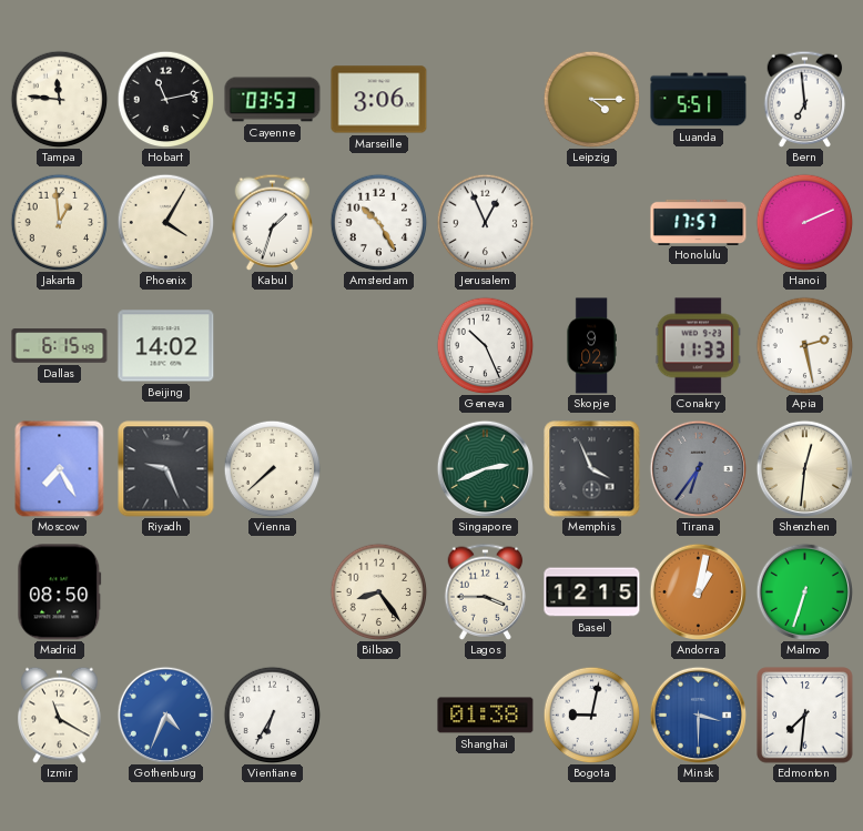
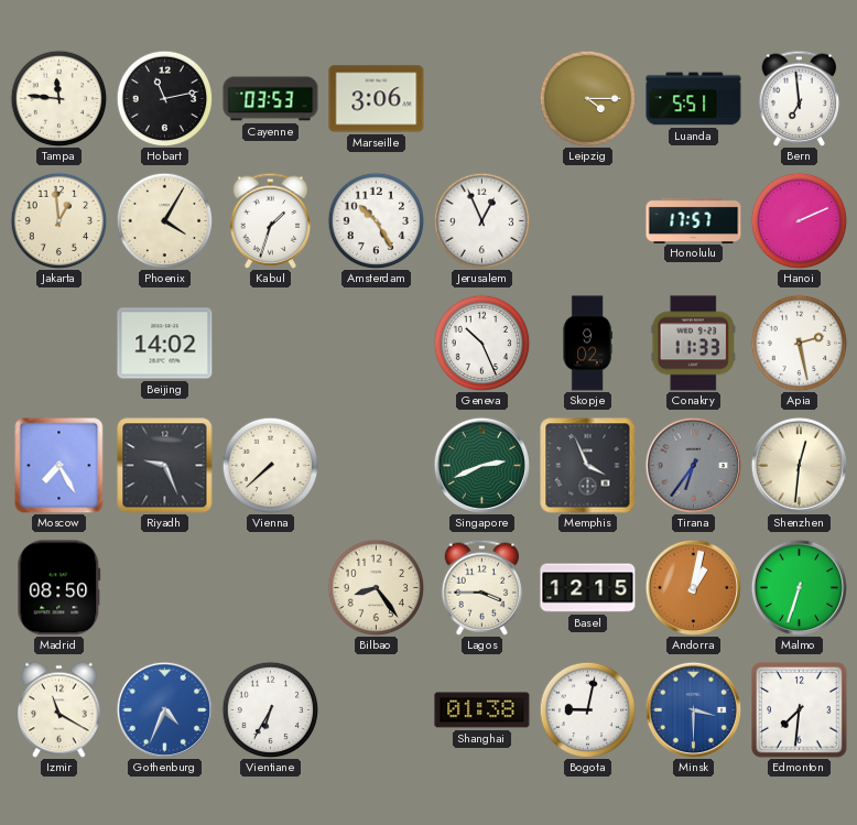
Dallas: 6:15 -> none (60, 346)
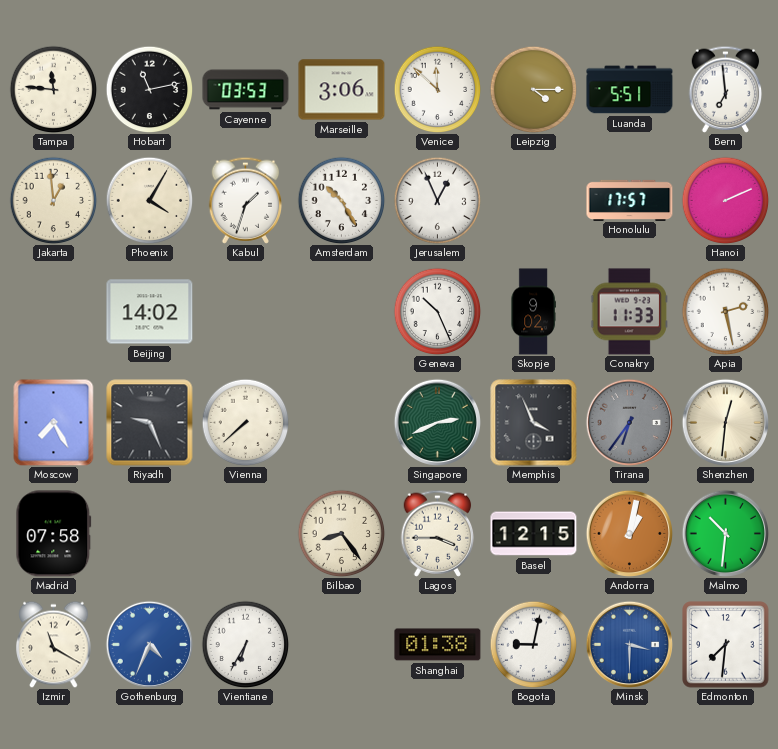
Venice: none -> 11:52 (437, 89)
Madrid: 08:50 -> 07:58 (54, 534)
Malmo: 6:33 -> 10:31 (725, 533)
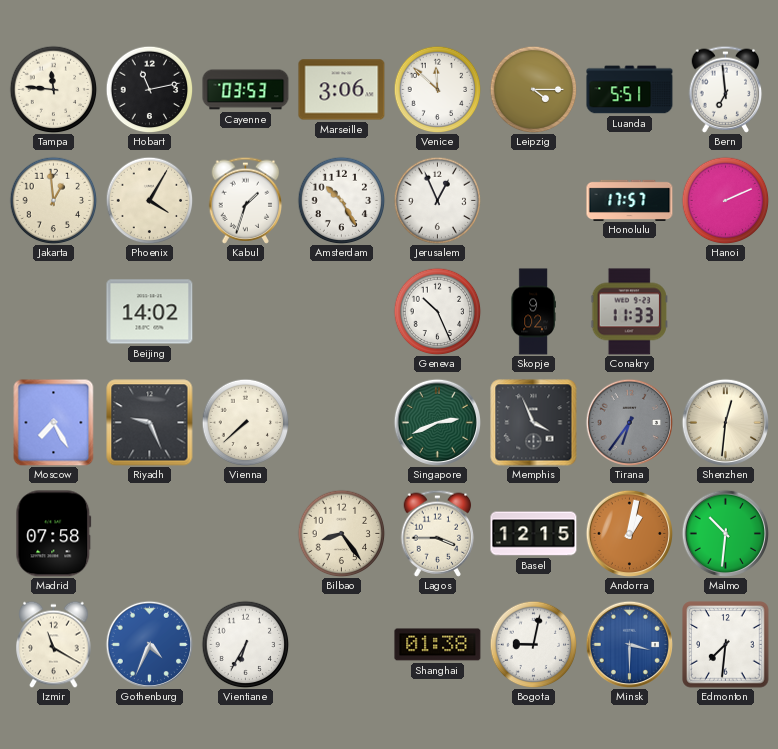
Apia: 2:28 -> none (725, 311)
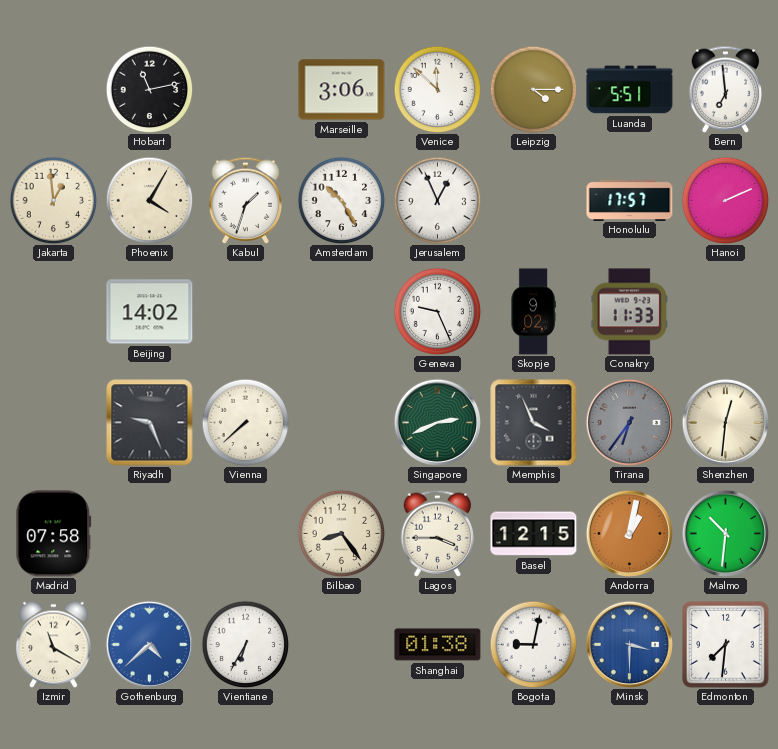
Tampa: 11:46 -> none (53, 89)
Cayenne: 03:53 -> none (246, 90)
Geneva: 10:26 -> 9:26 (437, 311)
Moscow: 7:25 -> none (54, 422)
Gothenburg: 4:34 -> 4:38 (149, 644)
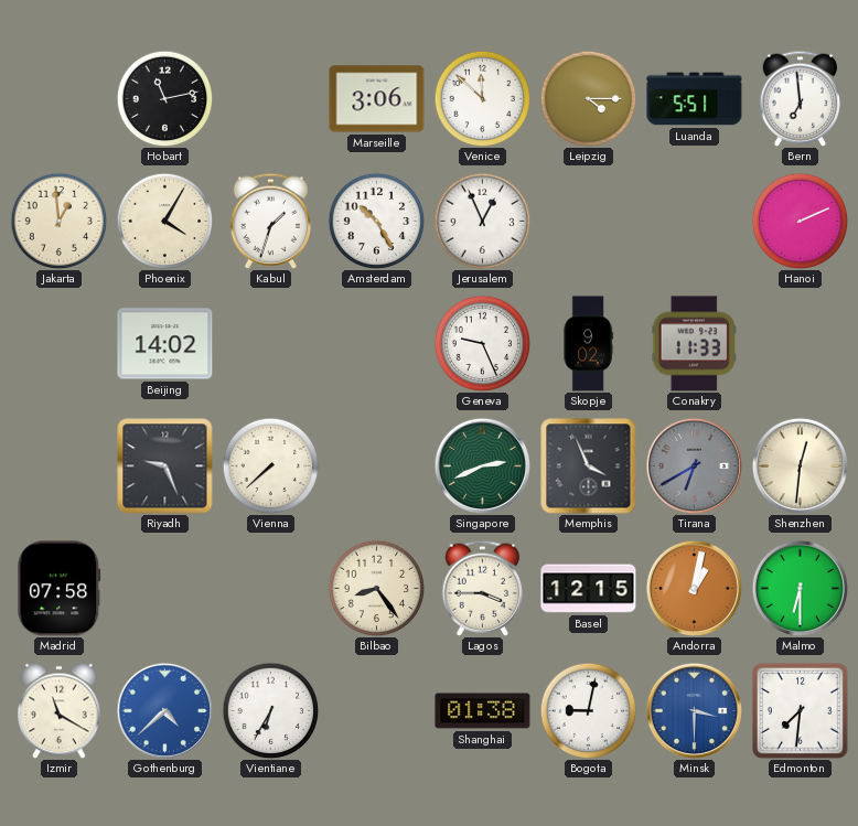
Honolulu: 17:57 -> none (630, 200)
Tirana: 6:36 -> 6:40 (694, 465)
Malmo: 10:31 -> 6:30 (800, 588)
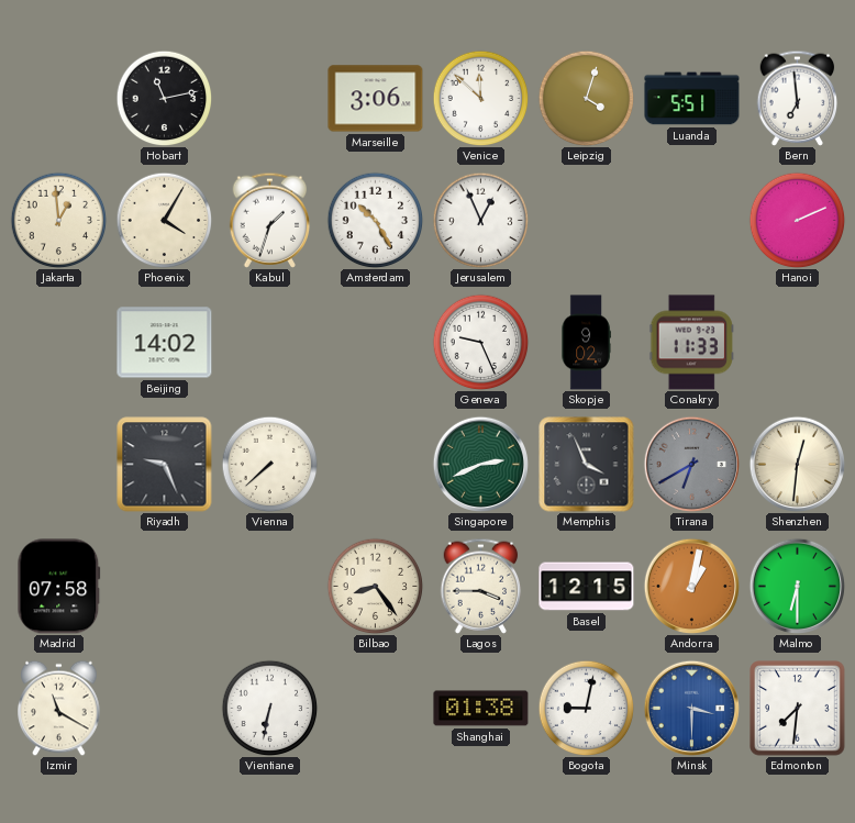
Leipzig: 4:15 -> 4:03 (586, 98)
Gothenburg: 4:38 -> none (164, 710)
Vientiane: 6:35 -> 6:32 (269, 708)
